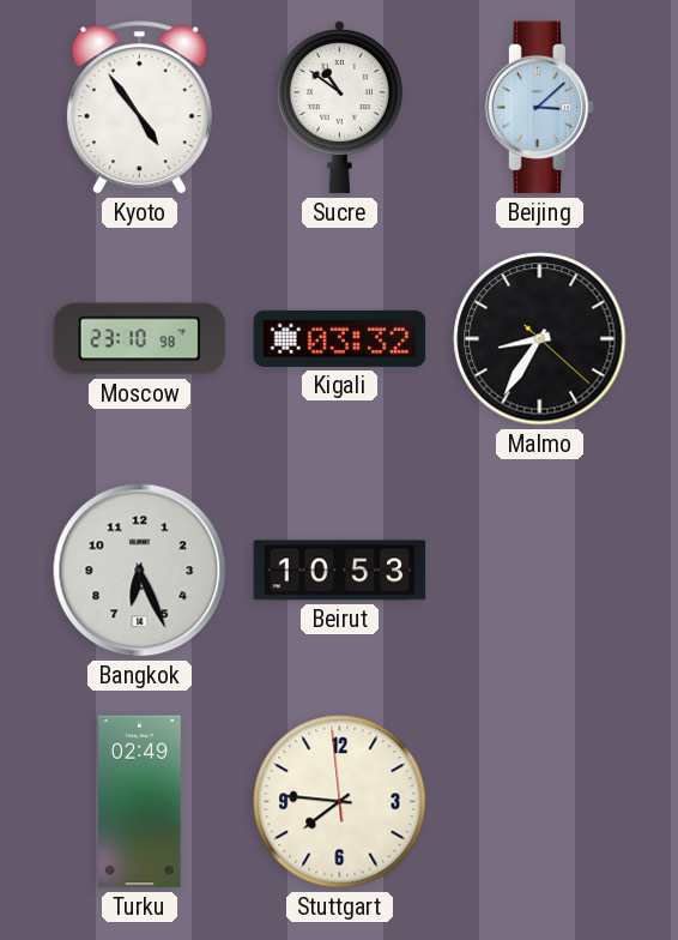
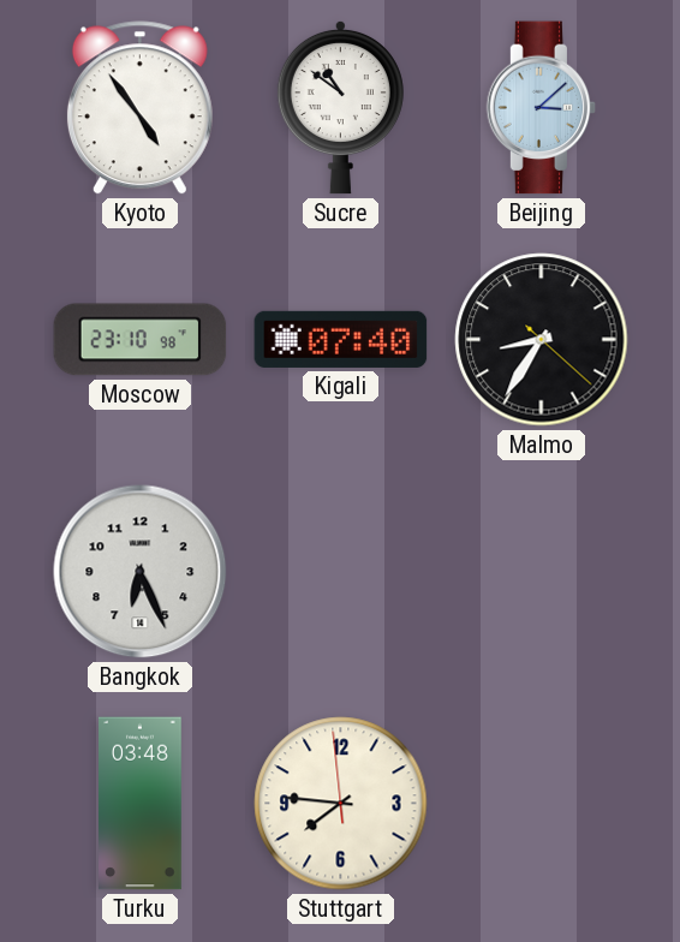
Kigali: 03:32 -> 07:40 (341, 339)
Beirut: 10:53 -> none (340, 571)
Turku: 02:49 -> 03:48 (141, 804)
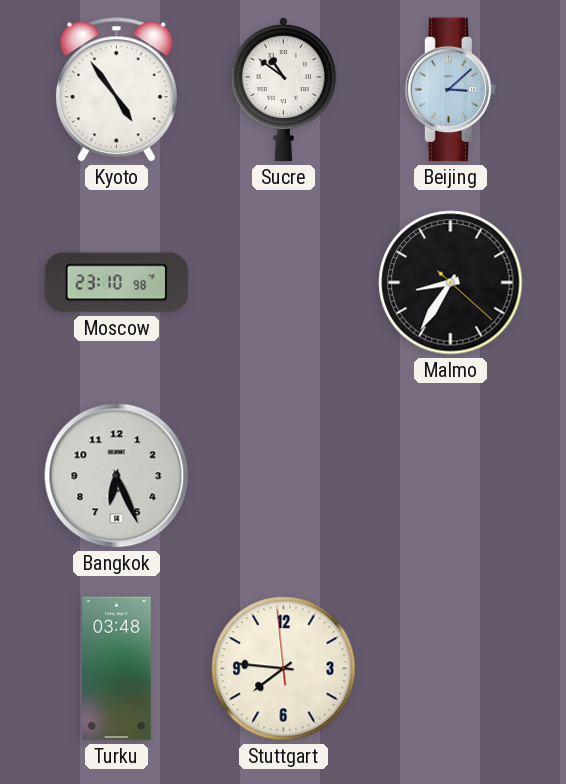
Kigali: 07:40 -> none (341, 339)
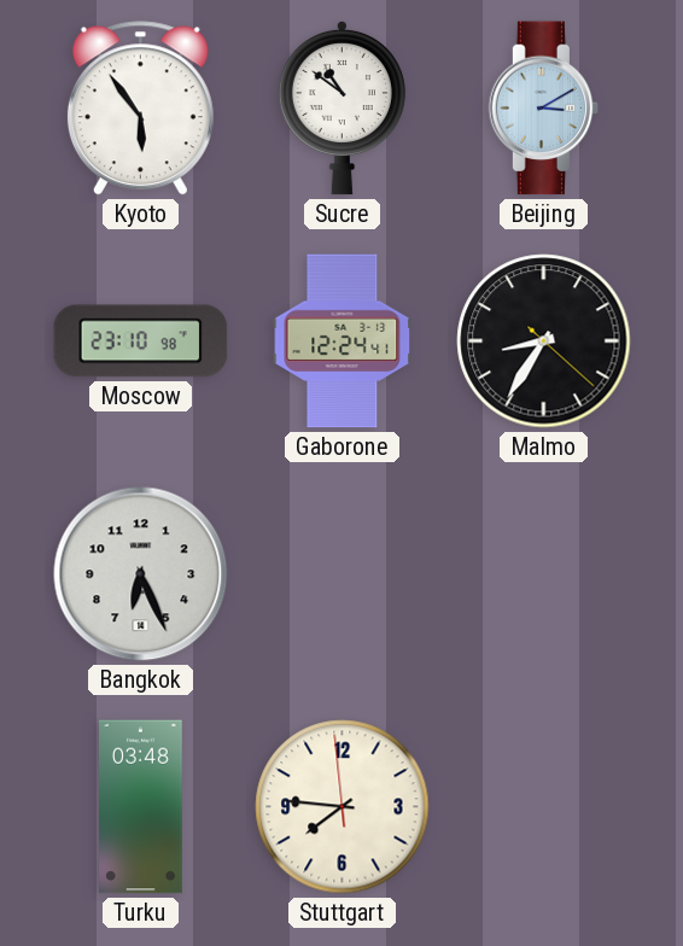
Kyoto: 4:54 -> 5:54 (140, 109)
Beijing: 3:08 -> 3:10 (544, 109)
Gaborone: none -> 12:24 (343, 341)
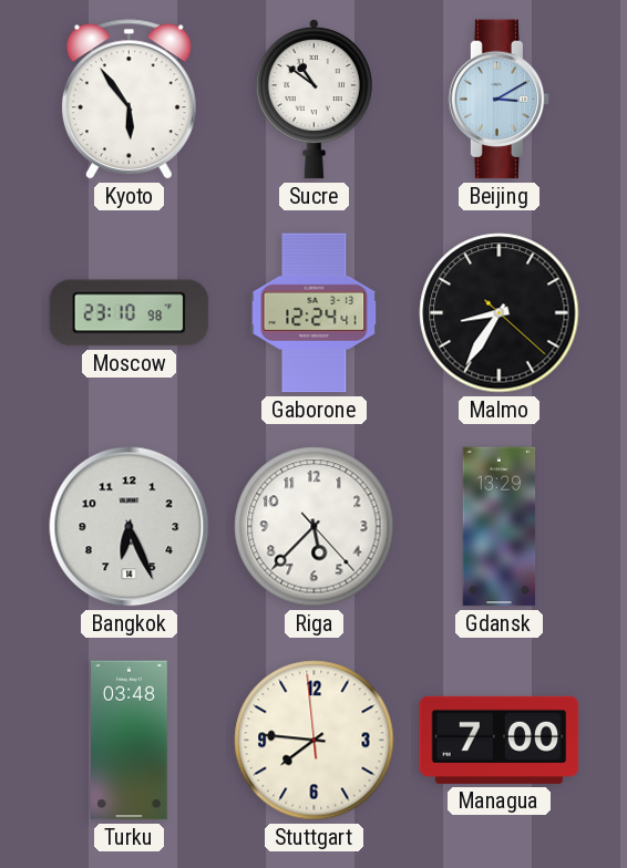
Riga: none -> 5:37 (315, 527)
Gdansk: none -> 13:29 (500, 527)
Managua: none -> 7:00 (500, 740)
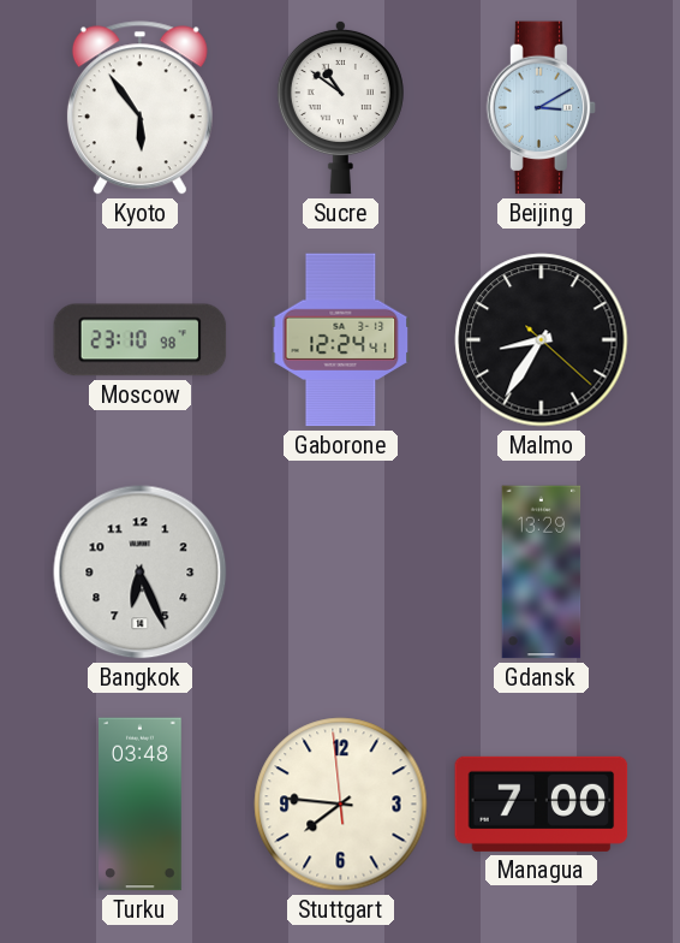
Riga: 5:37 -> none (315, 527)
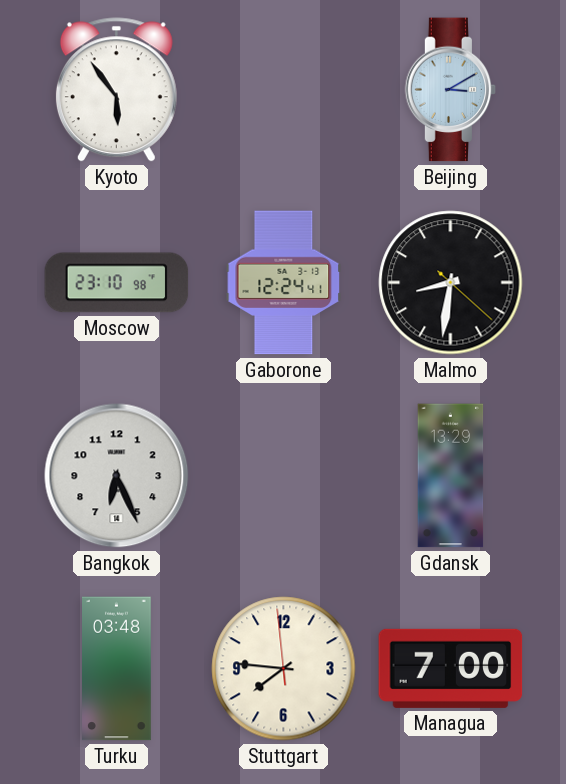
Sucre: 10:51 -> none (340, 107)
Malmo: 8:35 -> 8:31 (451, 283)
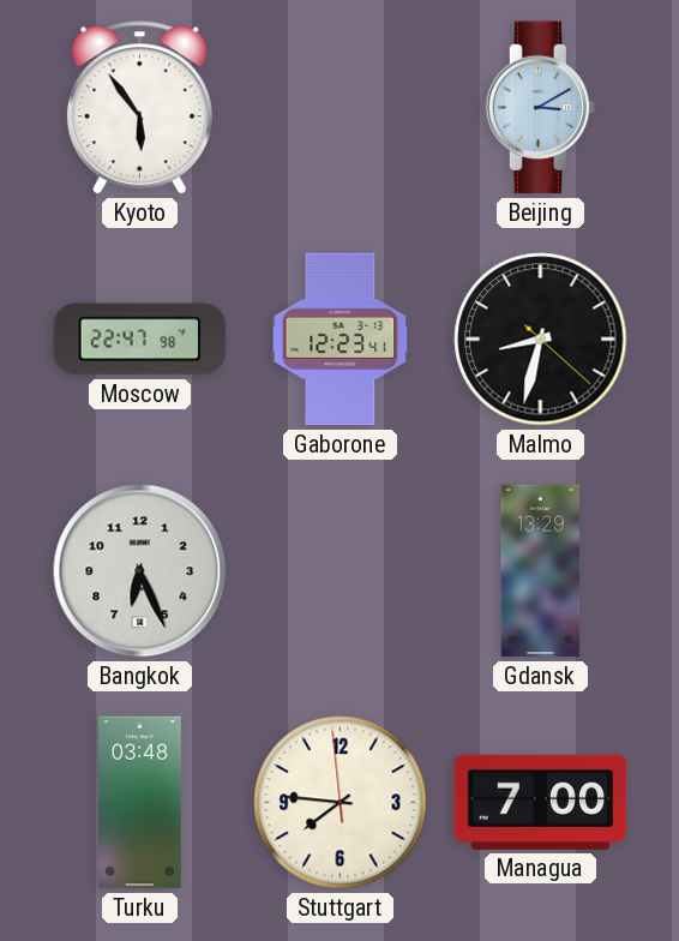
Moscow: 23:10 -> 22:47 (140, 340)
Gaborone: 12:24 -> 12:23 (341, 340)
Malmo: 8:31 -> 8:32 (541, 340)
